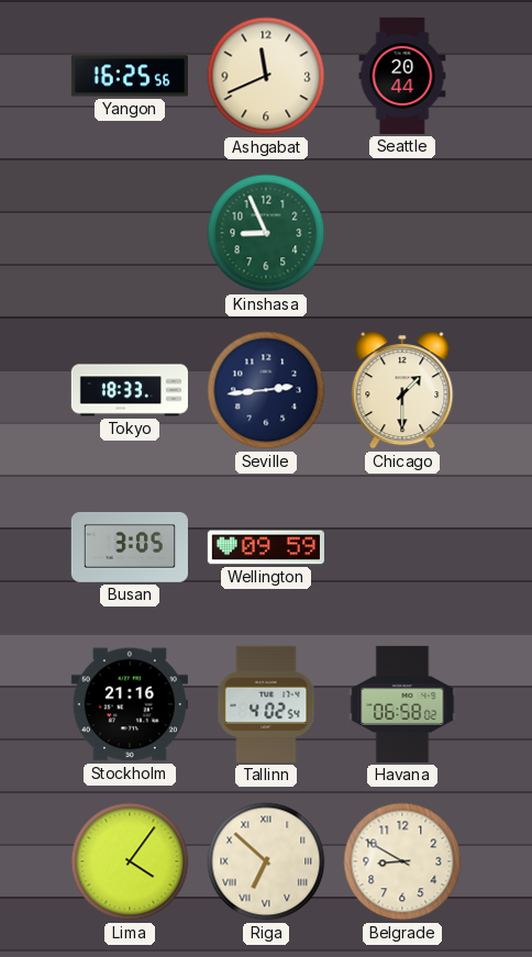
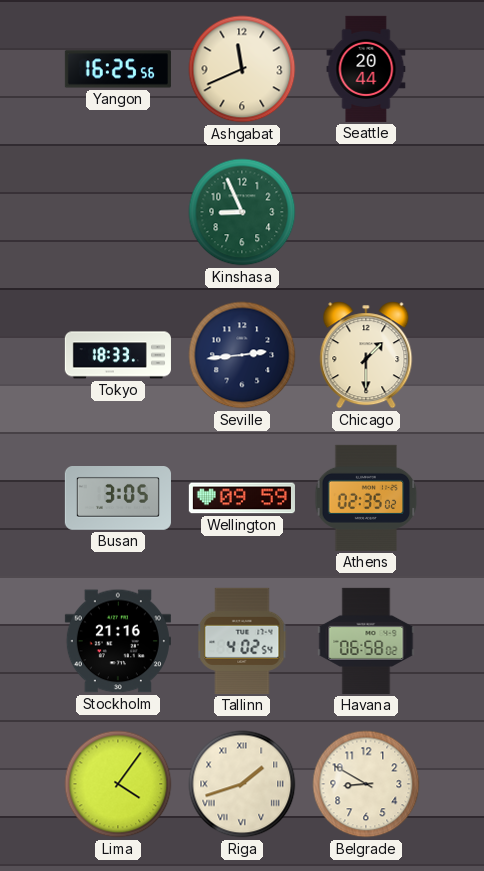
Athens: none -> 02:35 (366, 498)
Riga: 6:52 -> 1:42 (242, 784)
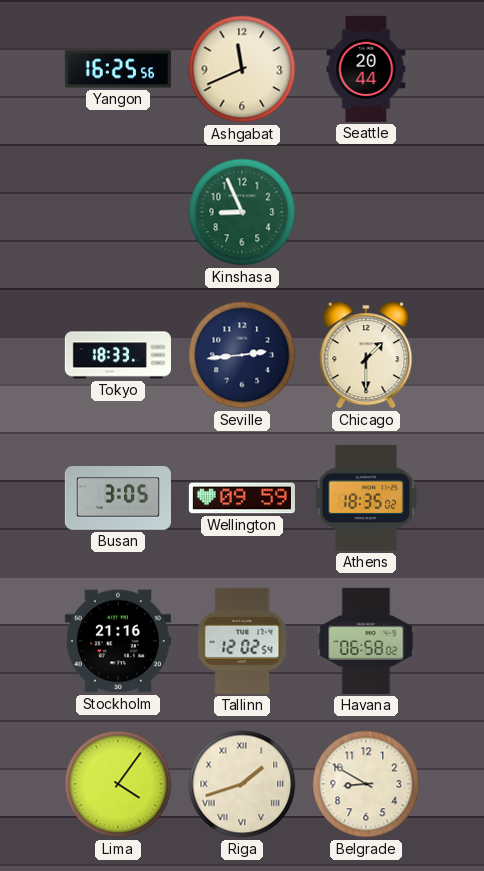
Athens: 02:35 -> 18:35 (366, 498)
Tallinn: 4:02 -> 12:02 (242, 641)
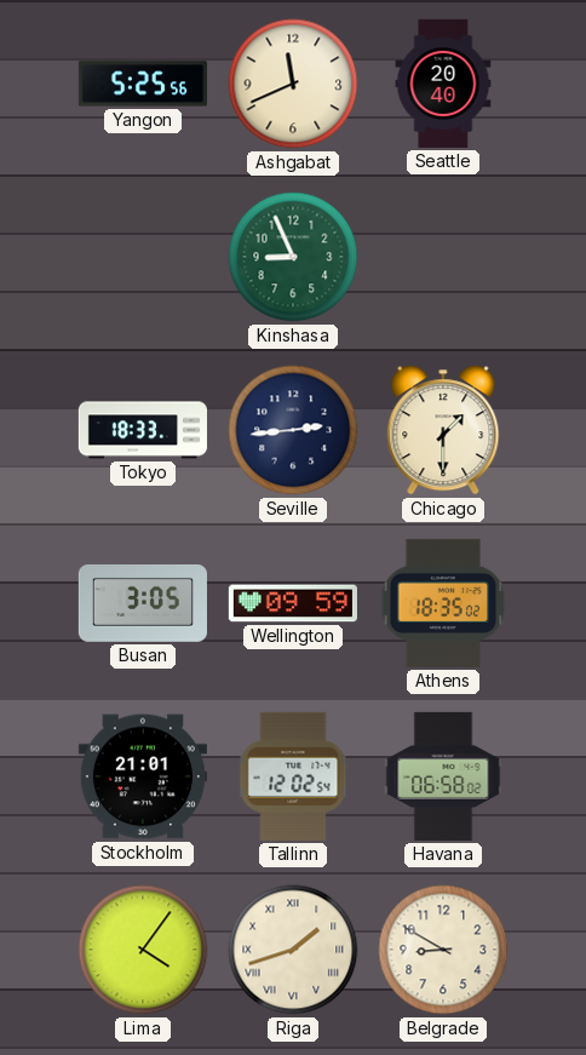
Yangon: 16:25 -> 5:25 (143, 84)
Seattle: 20:44 -> 20:40 (443, 84)
Stockholm: 21:16 -> 21:01 (143, 776)
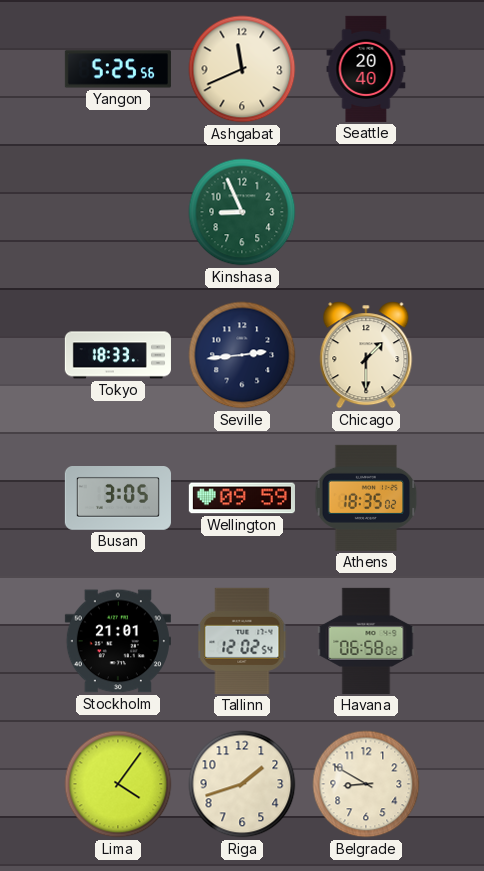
Riga numerals: Roman -> Arabic (242, 784)
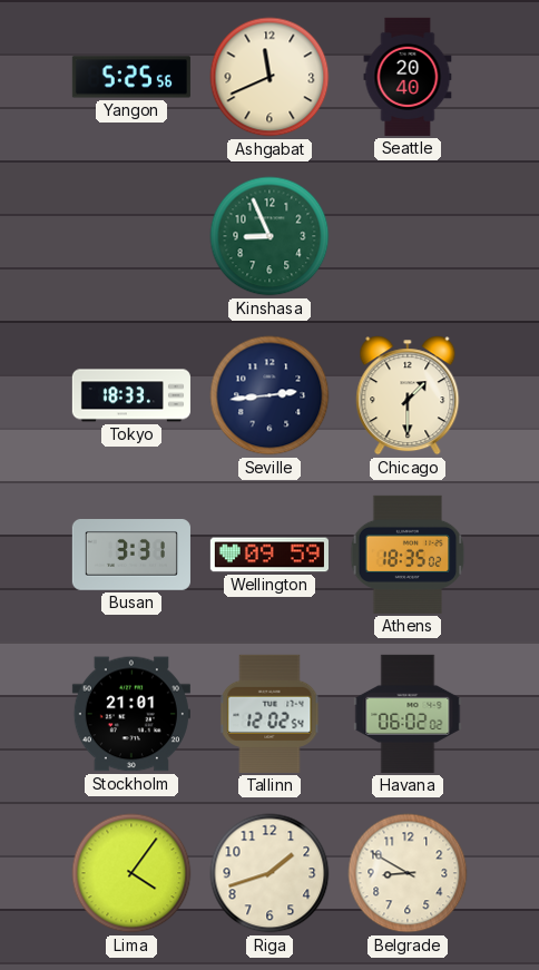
Busan: 3:05 -> 3:31 (131, 556)
Havana: 06:58 -> 06:02 (408, 714)
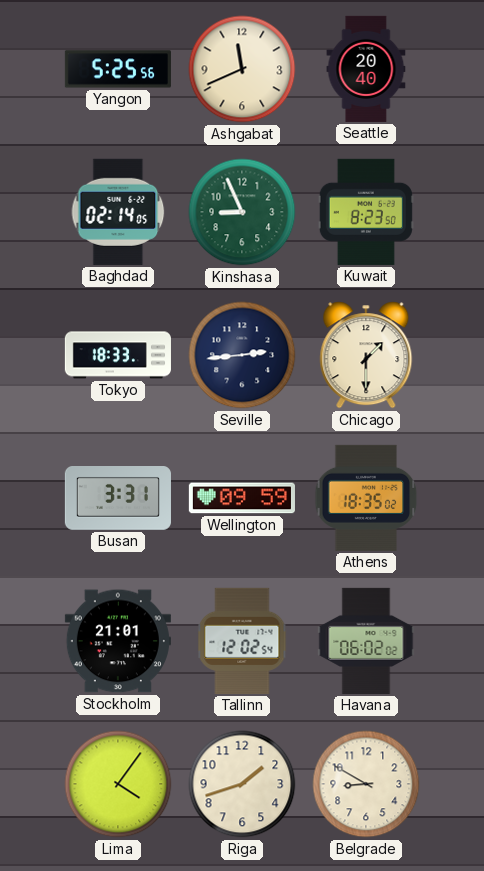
Baghdad: none -> 02:14 (118, 212)
Kuwait: none -> 8:23 (366, 212)
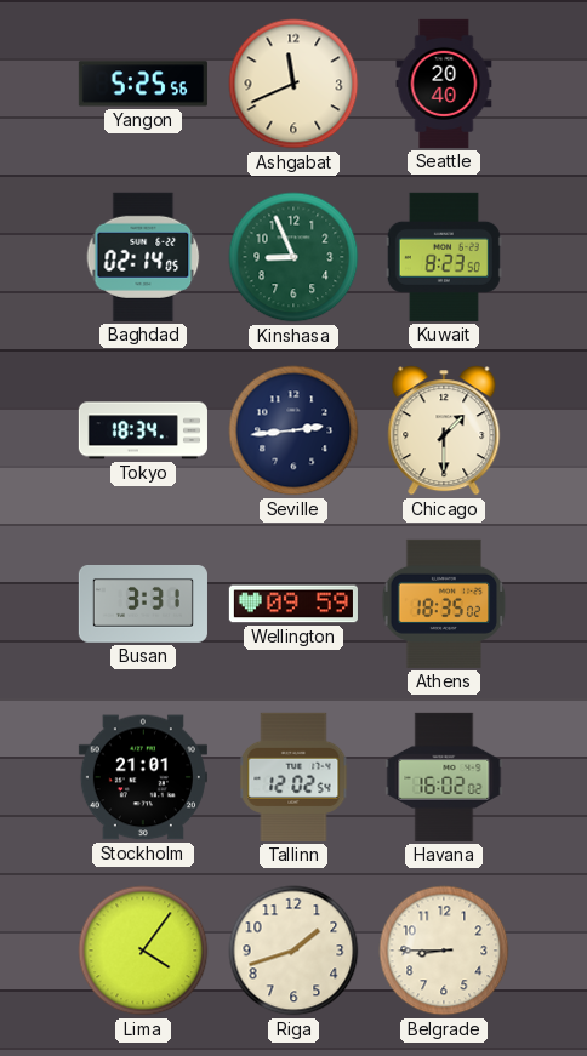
Tokyo: 18:33 -> 18:34 (143, 430)
Havana: 06:02 -> 16:02 (444, 777)
Belgrade: 8:50 -> 8:45 (444, 951)
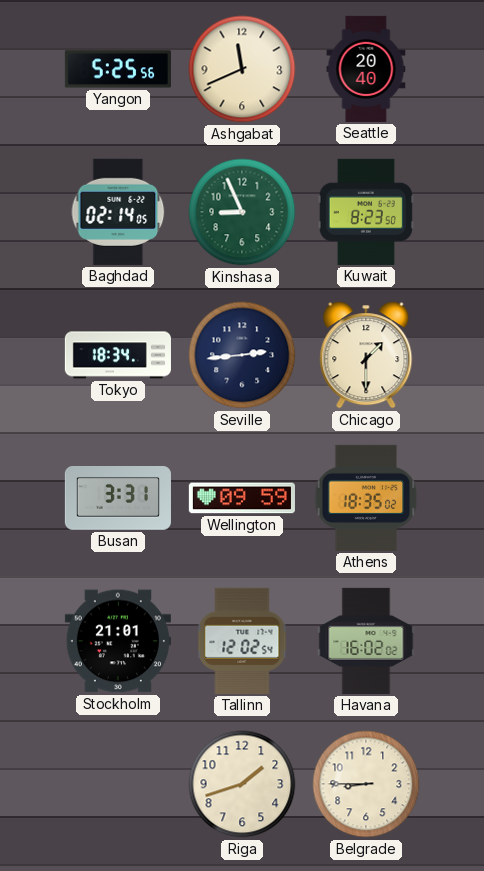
Lima: 4:06 -> none (143, 951)
